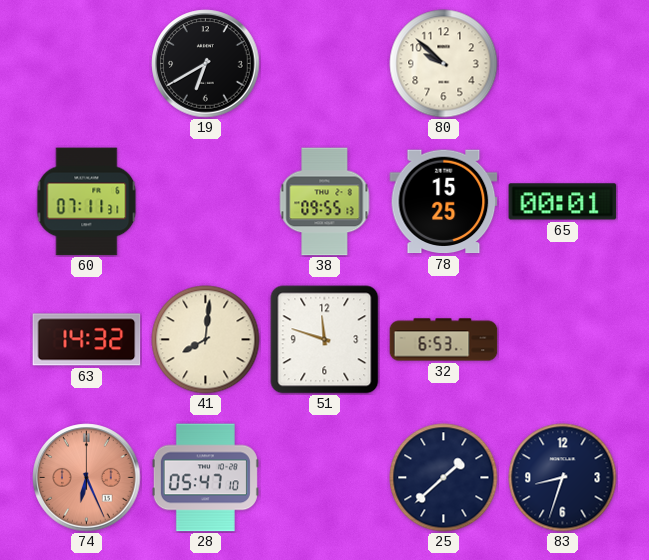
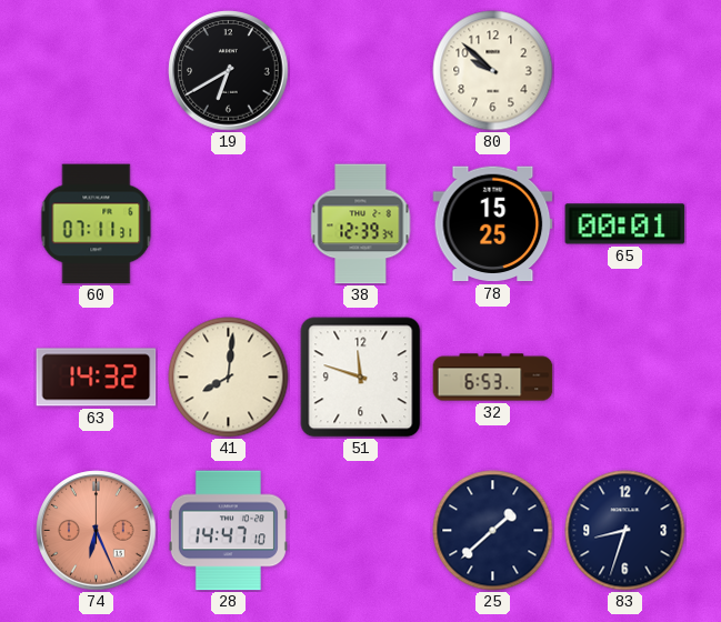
38: 09:55 -> 12:39 (361, 224)
28: 05:47 -> 14:47 (228, 531)
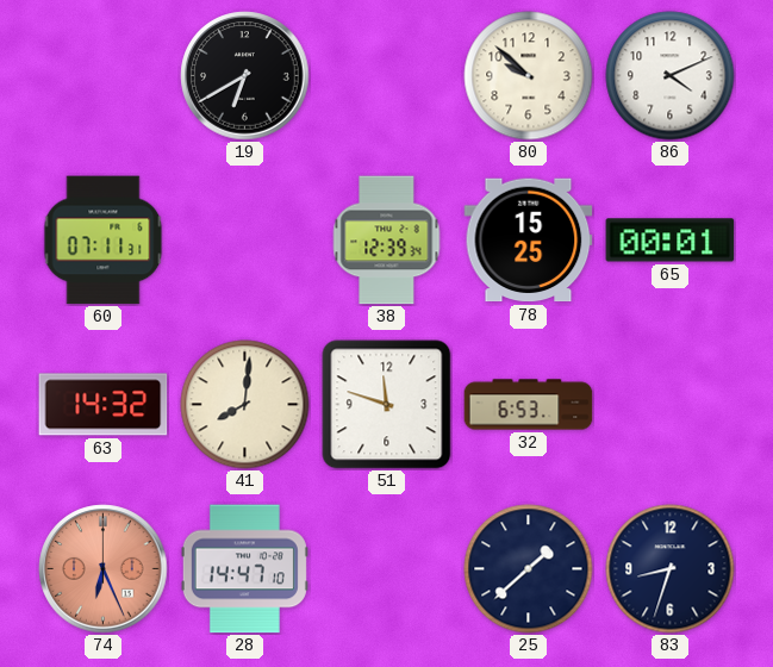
86: none -> 4:11 (671, 76)
